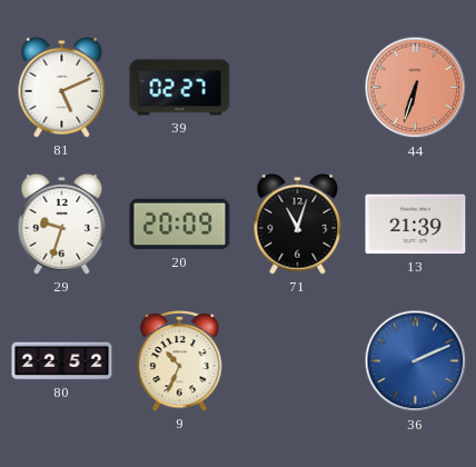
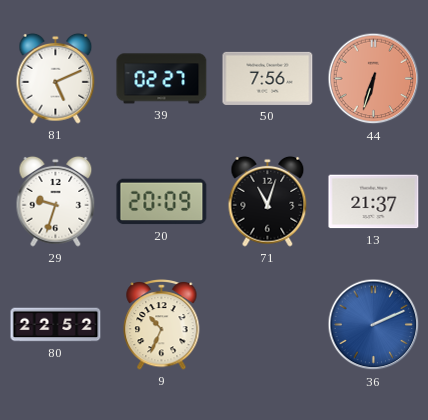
50: none -> 7:56 (268, 78)
13: 21:39 -> 21:37 (374, 202)
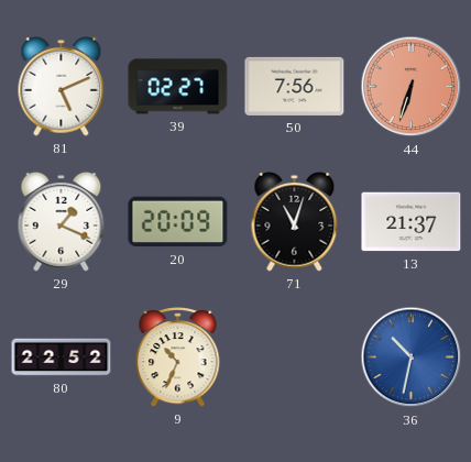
29: 9:33 -> 1:19 (62, 221)
36: 2:11 -> 10:32 (412, 358)
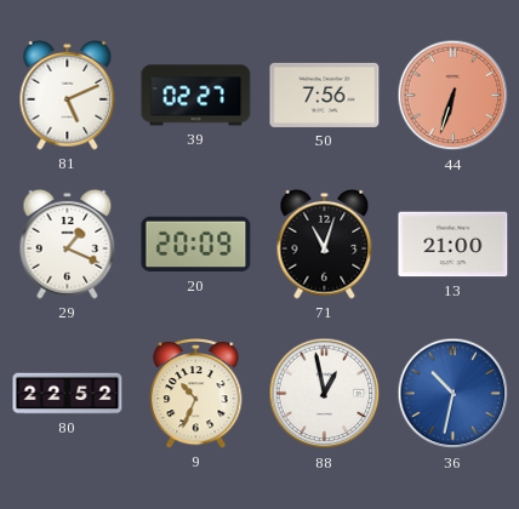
13: 21:37 -> 21:00 (454, 245)
88: none -> 12:58 (325, 394)
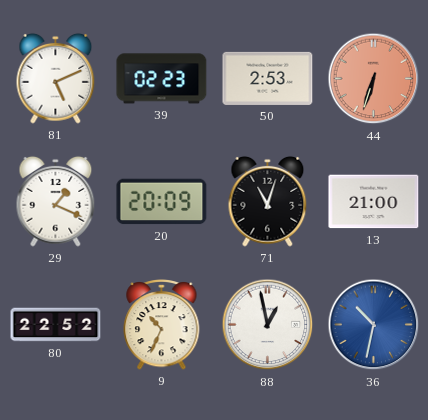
39: 02:27 -> 02:23 (162, 79)
50: 7:56 -> 2:53 (268, 78)
